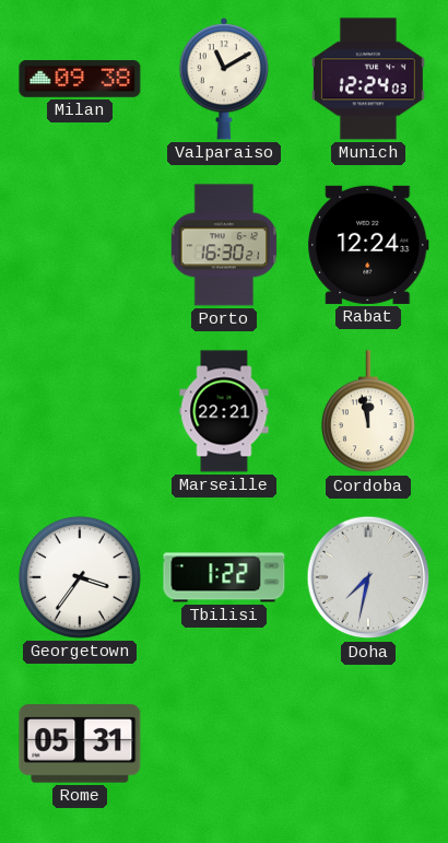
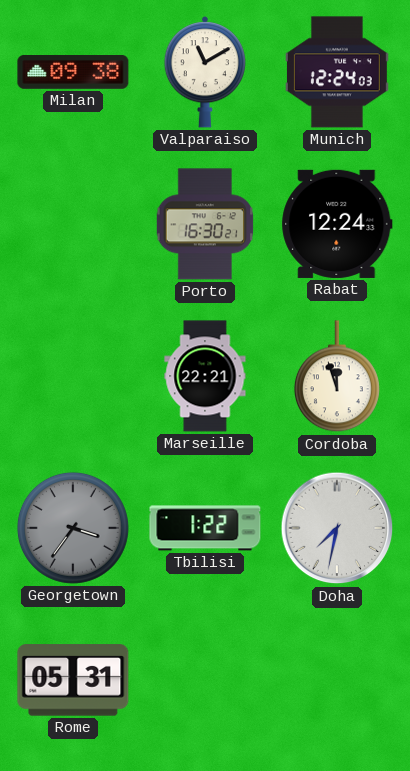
Cordoba: 11:58 -> 11:57 (337, 377)
Georgetown dial: white -> grey (73, 528)
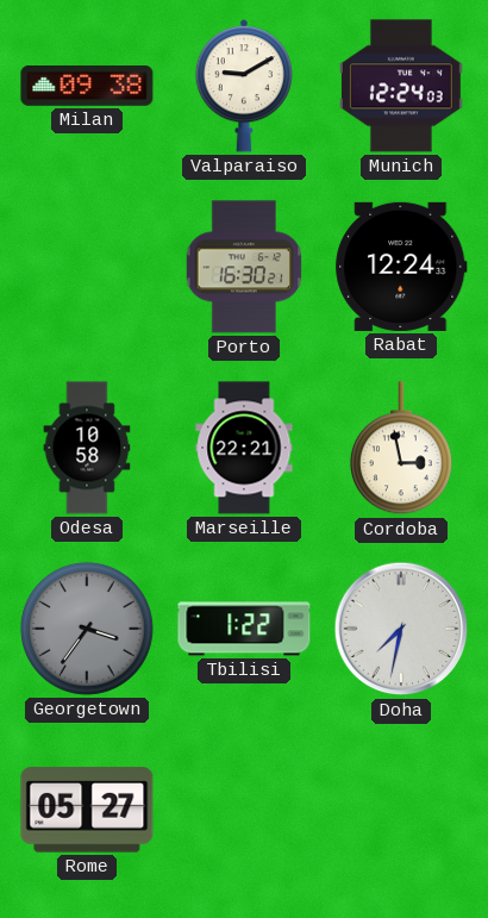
Valparaiso: 11:10 -> 9:10 (243, 86)
Odesa: none -> 10:58 (87, 448)
Cordoba: 11:57 -> 2:58 (401, 449)
Rome: 05:31 -> 05:27 (87, 810)
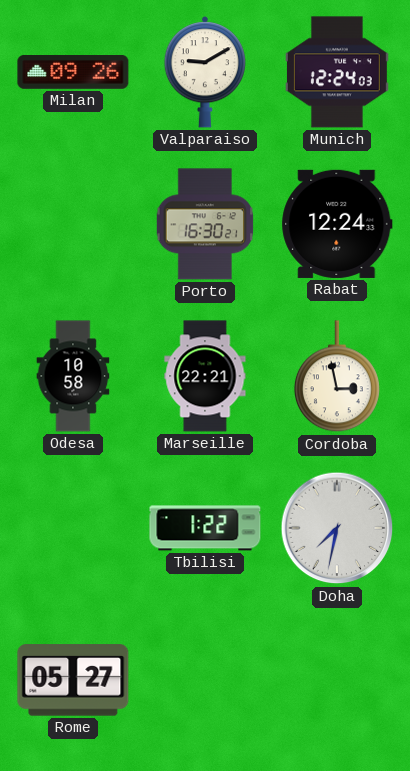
Milan: 09:38 -> 09:26 (73, 73)
Georgetown: 3:36 -> none (87, 629)
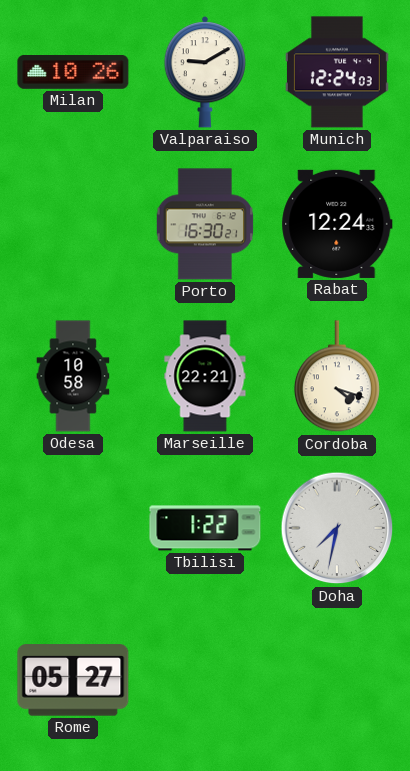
Milan: 09:26 -> 10:26 (73, 73)
Cordoba: 2:58 -> 4:18 (337, 377)
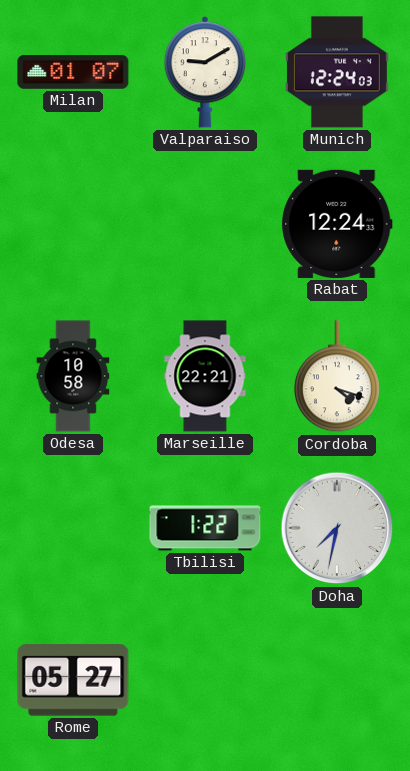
Milan: 10:26 -> 01:07 (73, 73)
Porto: 16:30 -> none (204, 224)
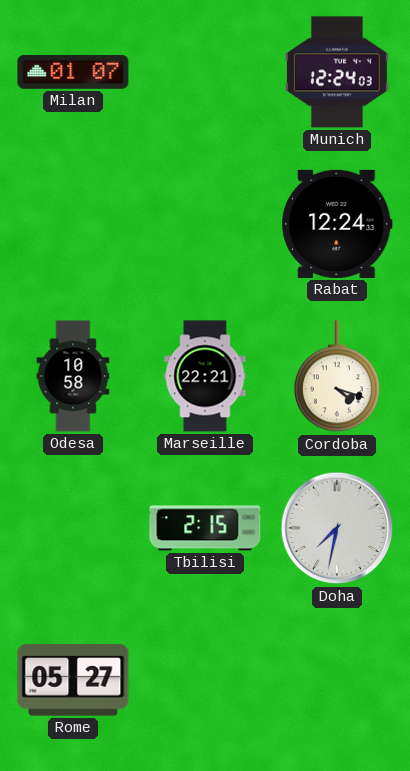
Valparaiso: 9:10 -> none (204, 72)
Tbilisi: 1:22 -> 2:15 (205, 528)
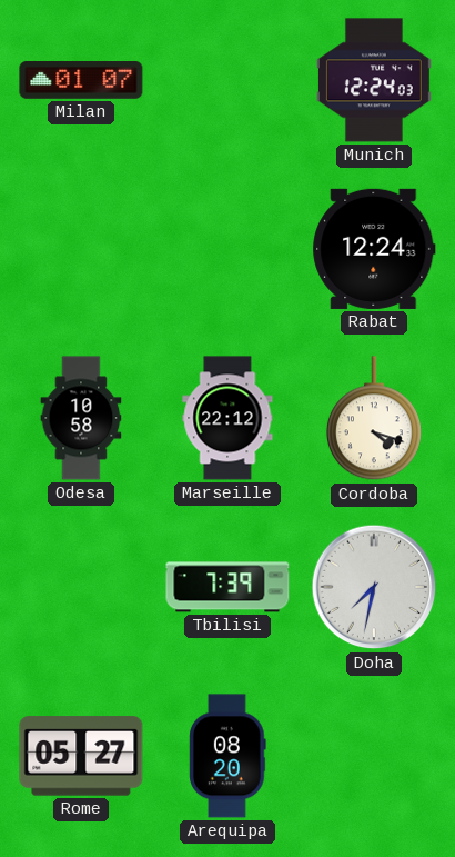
Marseille: 22:21 -> 22:12 (228, 418)
Tbilisi: 2:15 -> 7:39 (228, 587)
Arequipa: none -> 08:20 (228, 756)
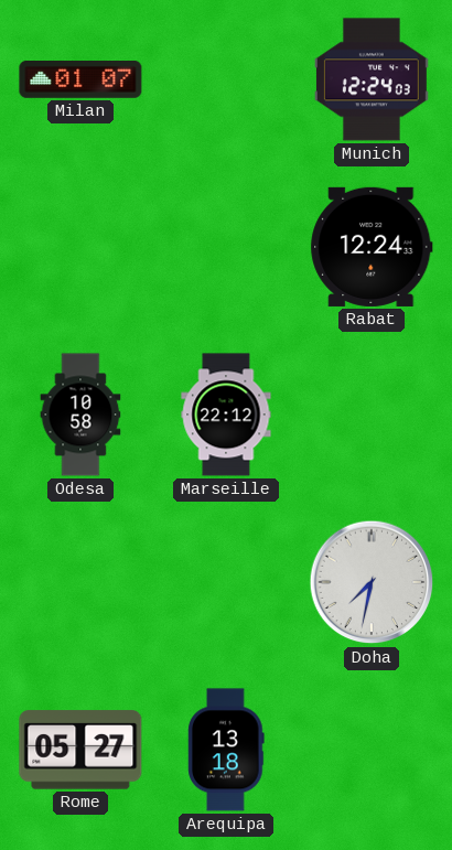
Cordoba: 4:18 -> none (374, 419)
Tbilisi: 7:39 -> none (228, 587)
Arequipa: 08:20 -> 13:18 (226, 750)
